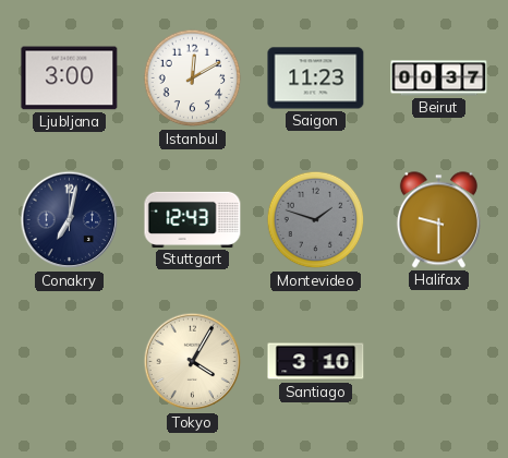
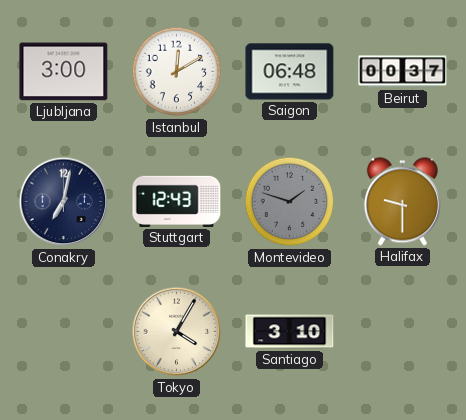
Saigon: 11:23 -> 06:48 (290, 72)
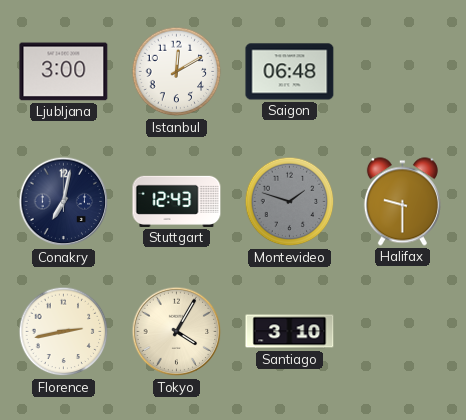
Beirut: 00:37 -> none (403, 72)
Florence: none -> 2:43 (64, 332)
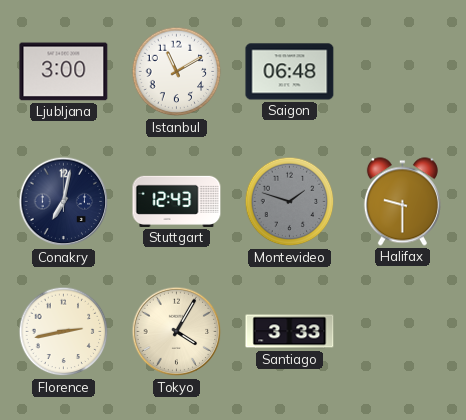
Istanbul: 12:10 -> 11:10 (177, 72)
Santiago: 3:10 -> 3:33 (290, 332)
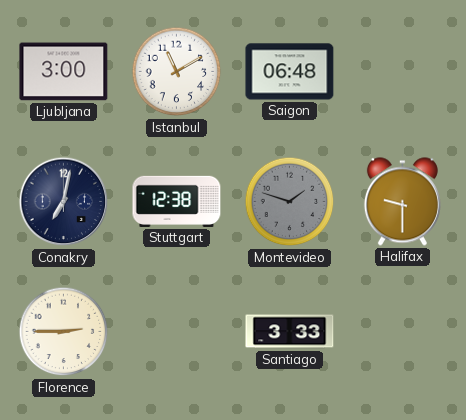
Stuttgart: 12:43 -> 12:38 (177, 201)
Florence: 2:43 -> 2:45 (64, 332)
Tokyo: 4:05 -> none (177, 332)
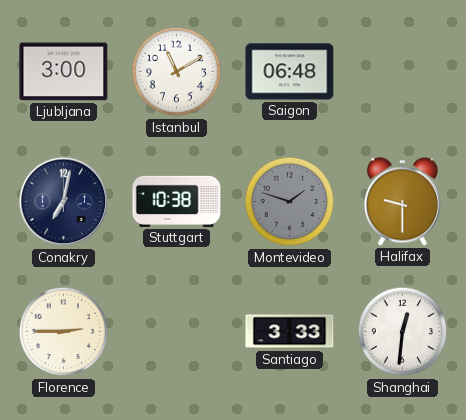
Stuttgart: 12:38 -> 10:38 (177, 201)
Shanghai: none -> 12:31 (403, 332)
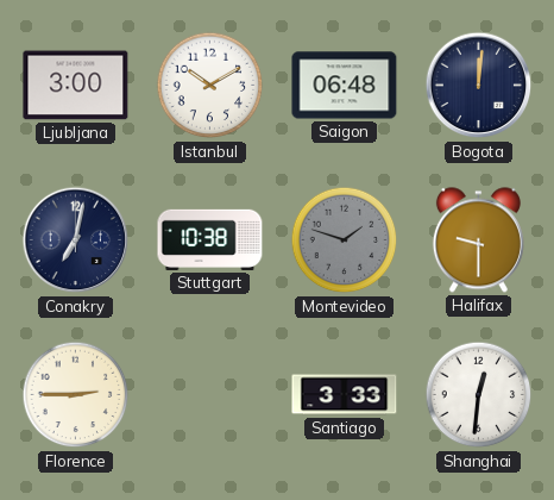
Istanbul: 11:10 -> 10:10 (210, 86)
Bogota: none -> 12:01 (479, 86)
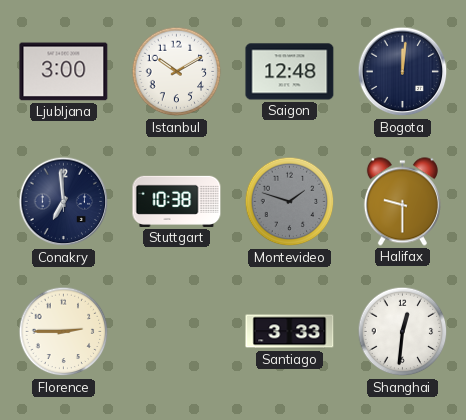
Saigon: 06:48 -> 12:48 (290, 72)
Conakry: 7:02 -> 6:59 (64, 202)
